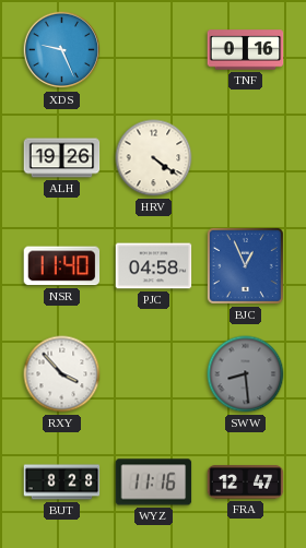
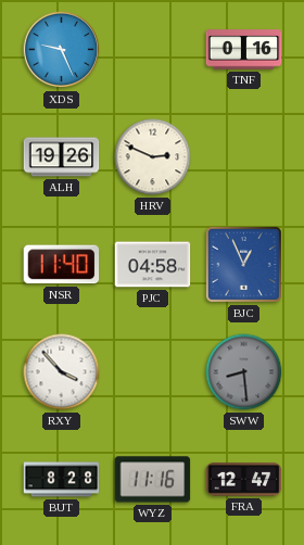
HRV: 4:21 -> 2:49 (153, 157)
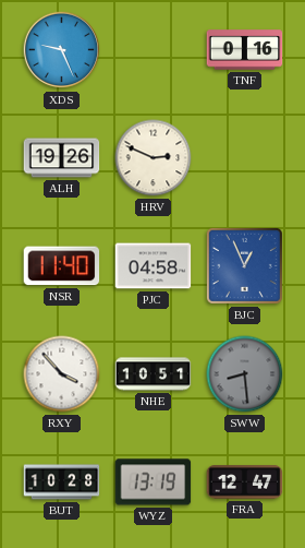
NHE: none -> 10:51 (154, 374)
BUT: 8:28 -> 10:28 (62, 483)
WYZ: 11:16 -> 13:19 (154, 483)
